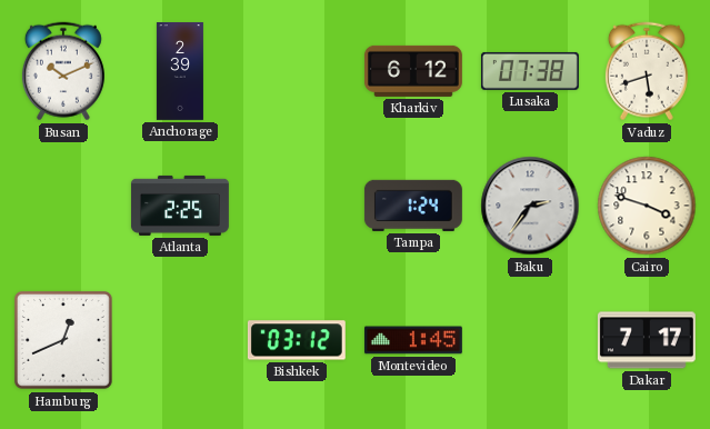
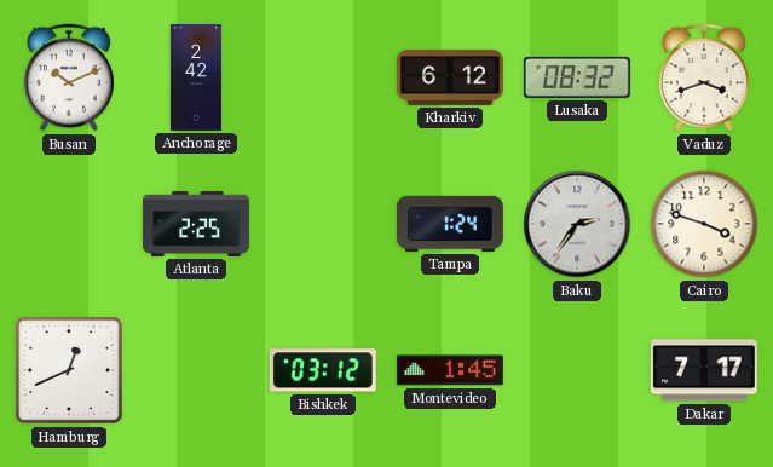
Anchorage: 2:39 -> 2:42 (196, 79)
Lusaka: 07:38 -> 08:32 (577, 77)
Vaduz: 5:42 -> 3:42 (704, 77)
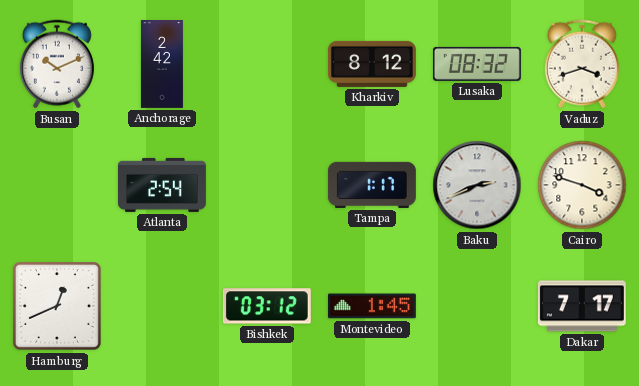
Kharkiv: 6:12 -> 8:12 (372, 64)
Atlanta: 2:25 -> 2:54 (162, 185)
Tampa: 1:24 -> 1:17 (372, 185)
Baku: 2:36 -> 2:41 (477, 185)
